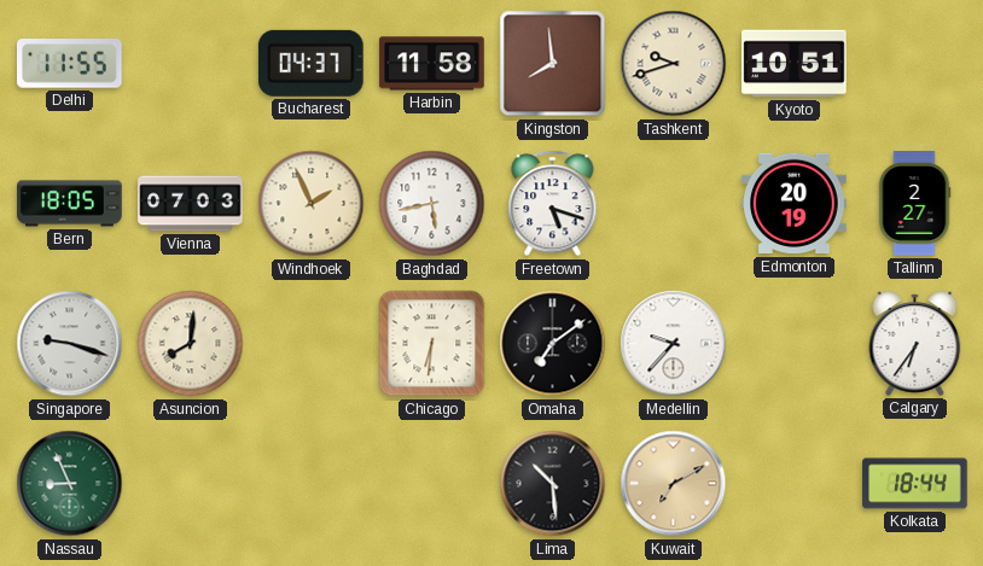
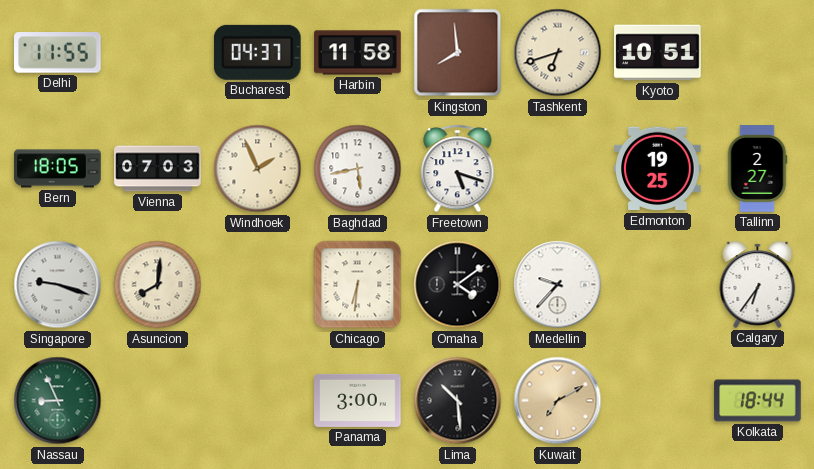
Tashkent: 9:42 -> 6:42 (558, 53)
Edmonton: 20:19 -> 19:25 (658, 169)
Omaha: 7:09 -> 4:09 (458, 285)
Panama: none -> 3:00 (358, 400)
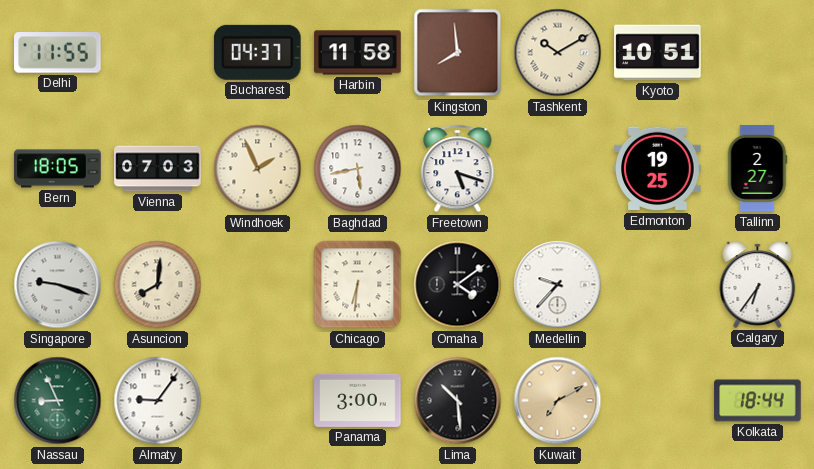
Tashkent: 6:42 -> 10:10 (558, 53)
Almaty: none -> 9:06 (158, 401)
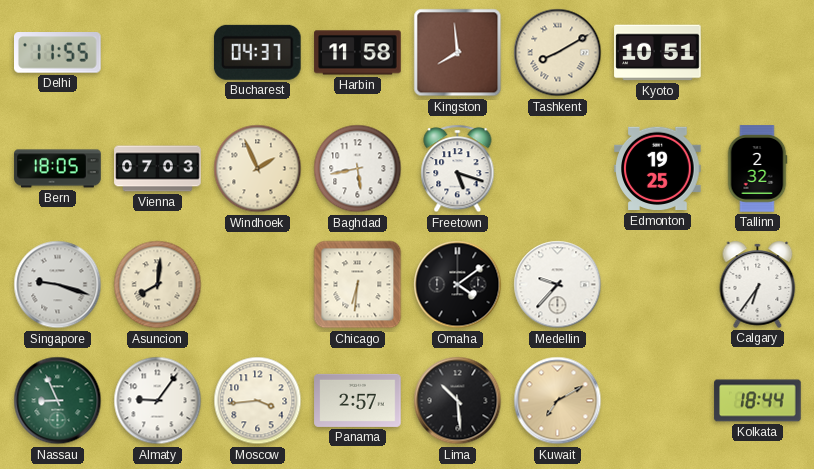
Tashkent: 10:10 -> 8:10 (558, 53)
Tallinn: 2:27 -> 2:32 (757, 169)
Moscow: none -> 3:44 (258, 401)
Panama: 3:00 -> 2:57 (358, 400)
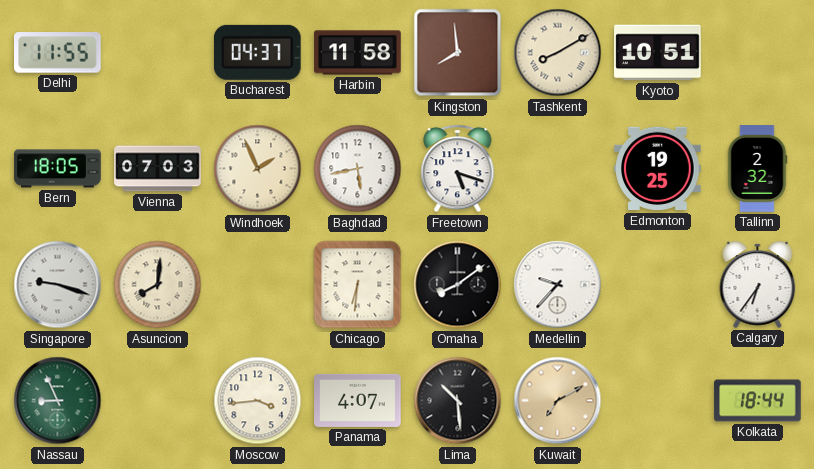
Omaha: 4:09 -> 8:09 (458, 285)
Almaty: 9:06 -> none (158, 401)
Panama: 2:57 -> 4:07 (358, 400)
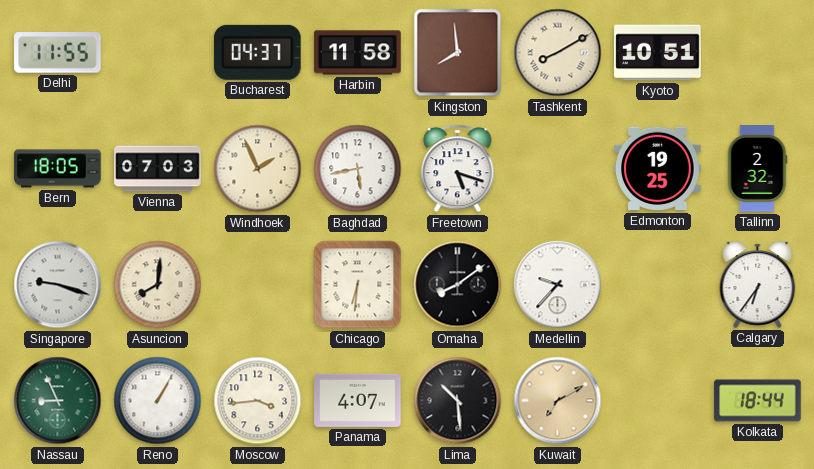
Reno: none -> 1:05 (158, 401)
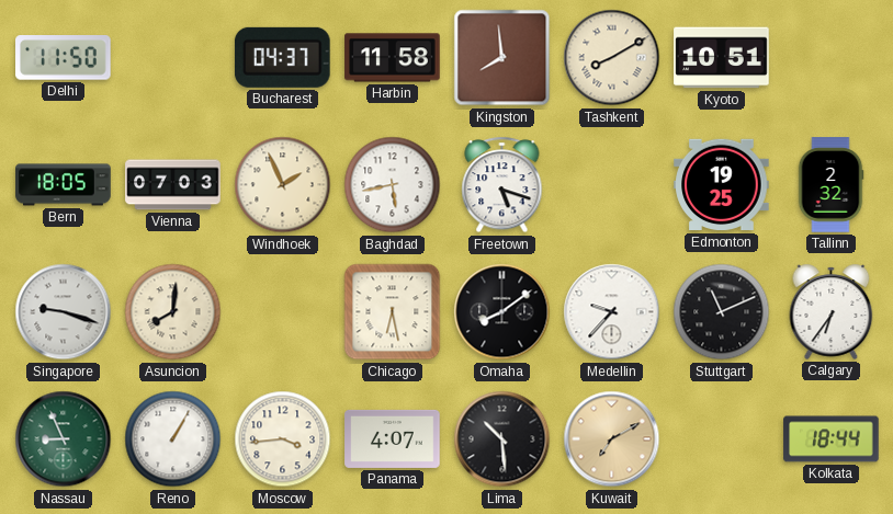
Delhi: 11:55 -> 11:50 (64, 58)
Chicago: 6:31 -> 6:28 (393, 312)
Stuttgart: none -> 11:11 (722, 312)
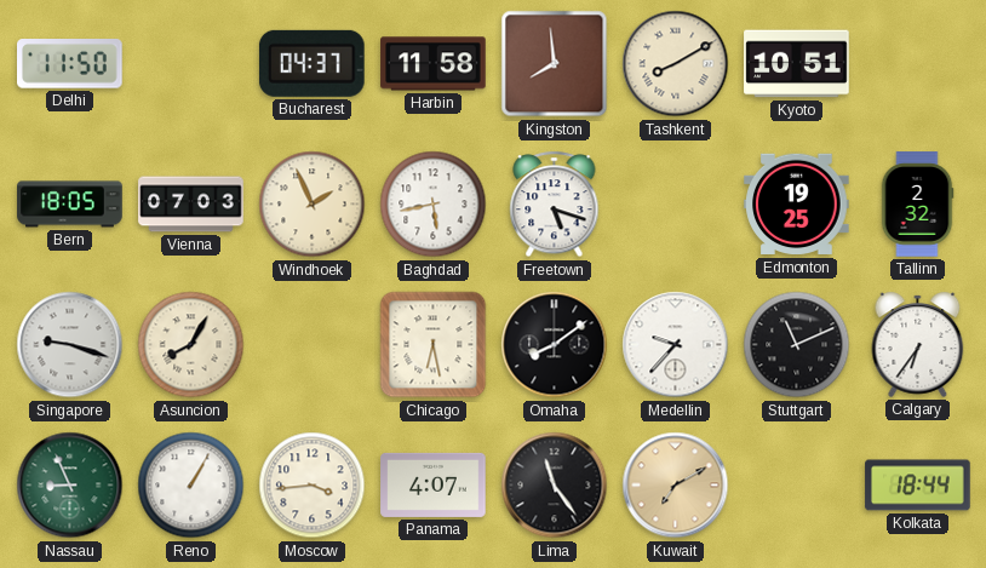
Asuncion: 8:01 -> 8:05 (191, 345)
Lima: 10:29 -> 11:24 (555, 486)
